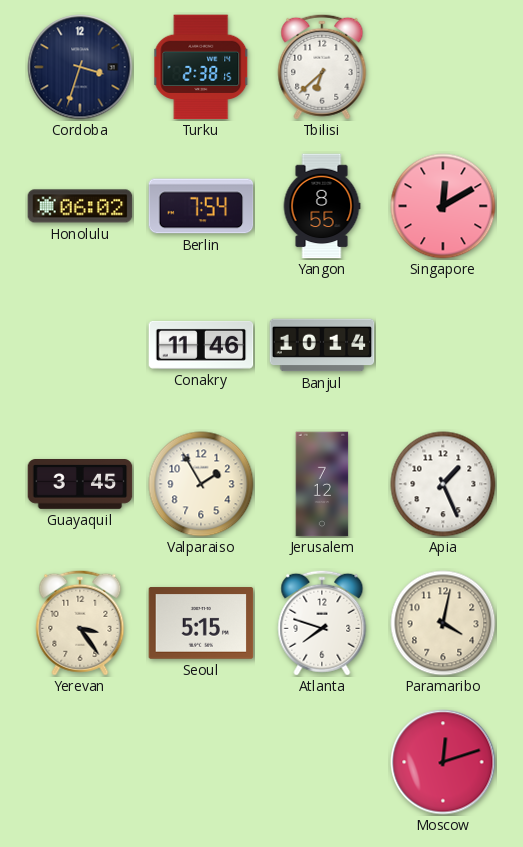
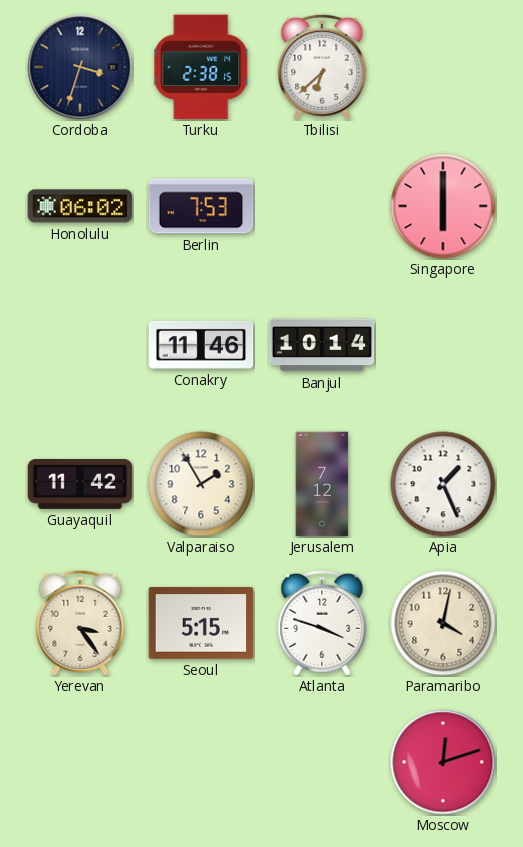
Berlin: 7:54 -> 7:53 (201, 206)
Yangon: 8:55 -> none (322, 206)
Singapore: 12:10 -> 6:00 (443, 206)
Guayaquil: 3:45 -> 11:42 (80, 485)
Atlanta: 7:48 -> 3:48 (322, 623)
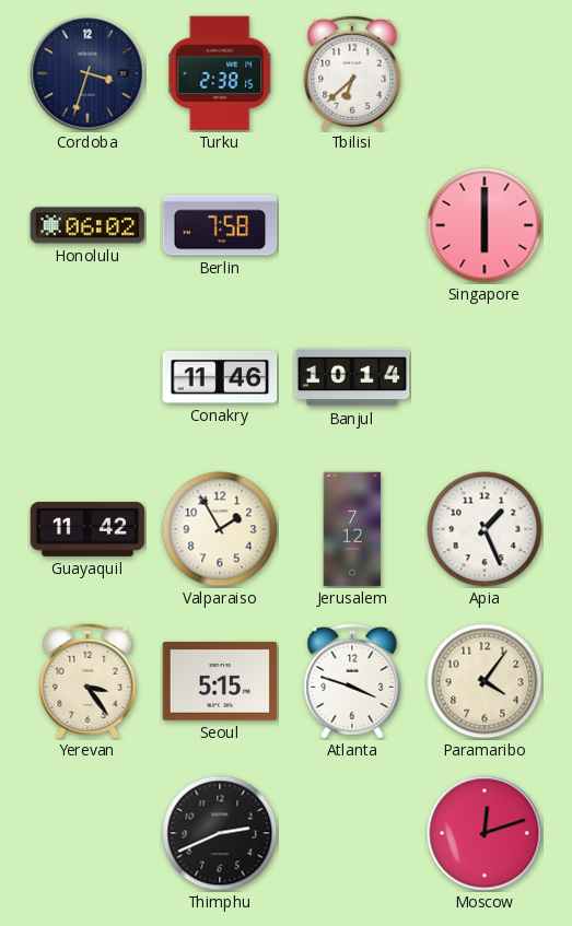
Berlin: 7:53 -> 7:58 (220, 225)
Paramaribo: 4:02 -> 4:06 (485, 681)
Thimphu: none -> 2:41 (220, 833)
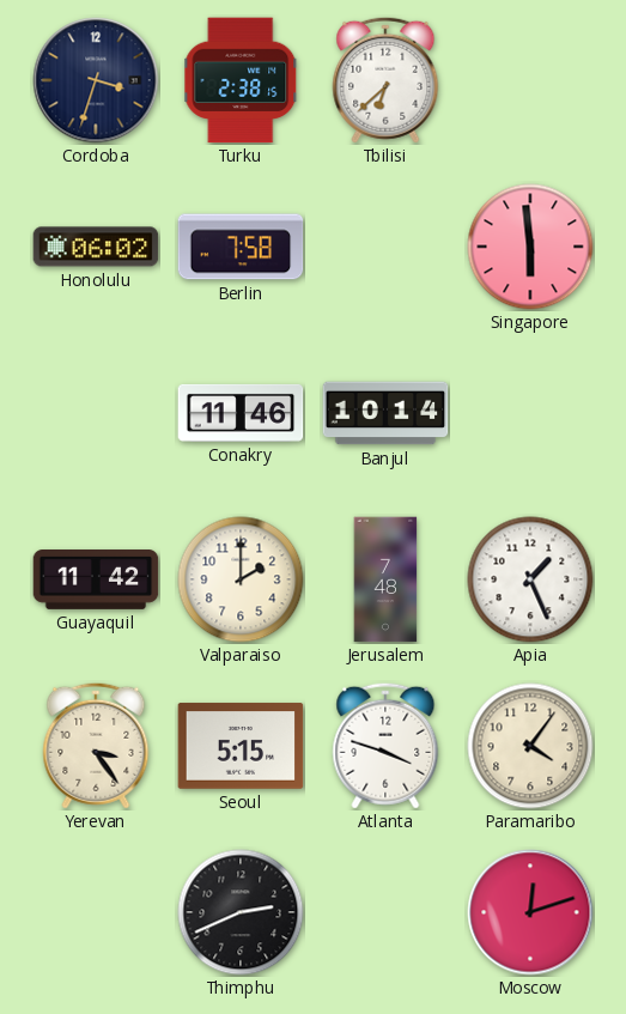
Singapore: 6:00 -> 5:59 (530, 247)
Valparaiso: 1:55 -> 2:00 (241, 579)
Jerusalem: 7:12 -> 7:48 (385, 579)
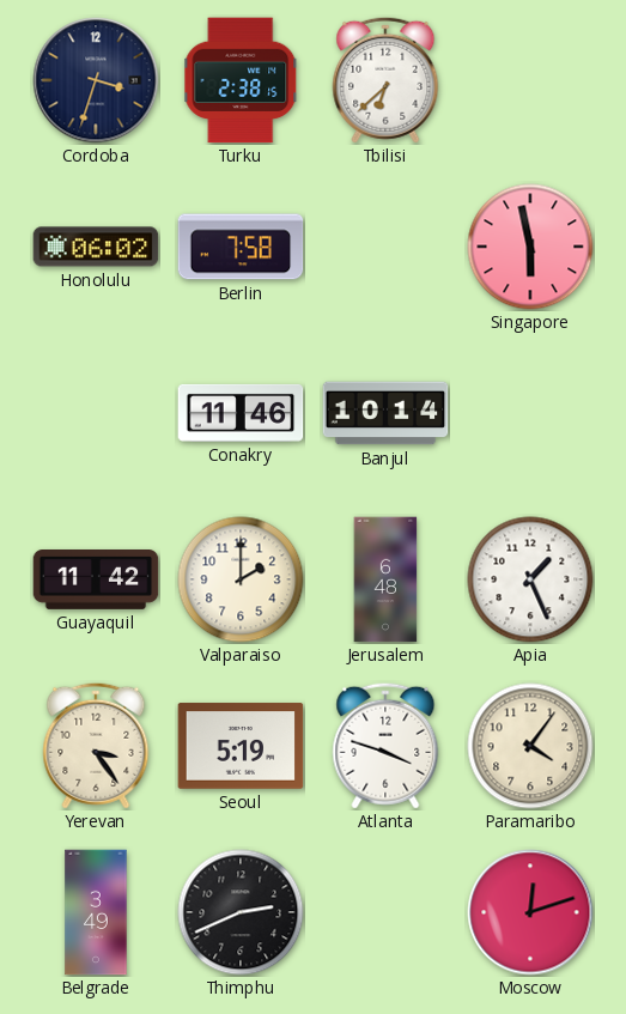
Singapore: 5:59 -> 5:58 (530, 247)
Jerusalem: 7:48 -> 6:48 (385, 579)
Seoul: 5:15 -> 5:19 (241, 746)
Belgrade: none -> 3:49 (96, 912)
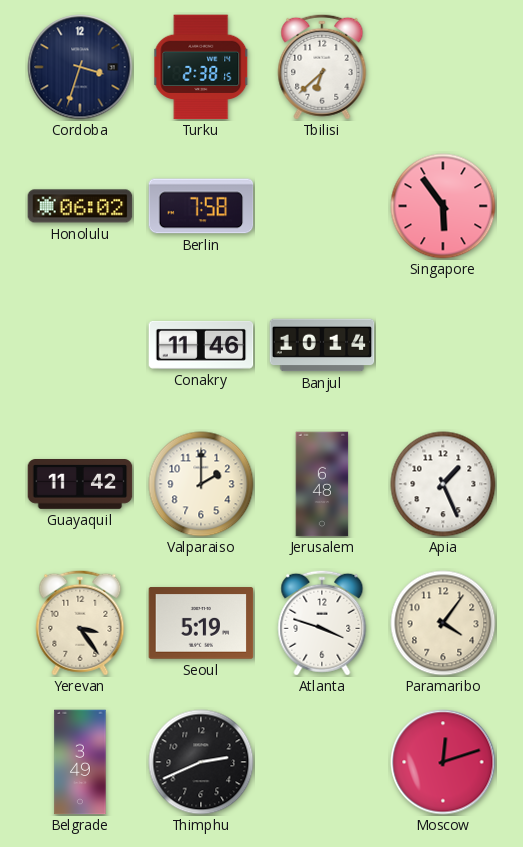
Singapore: 5:58 -> 5:54 (443, 206)
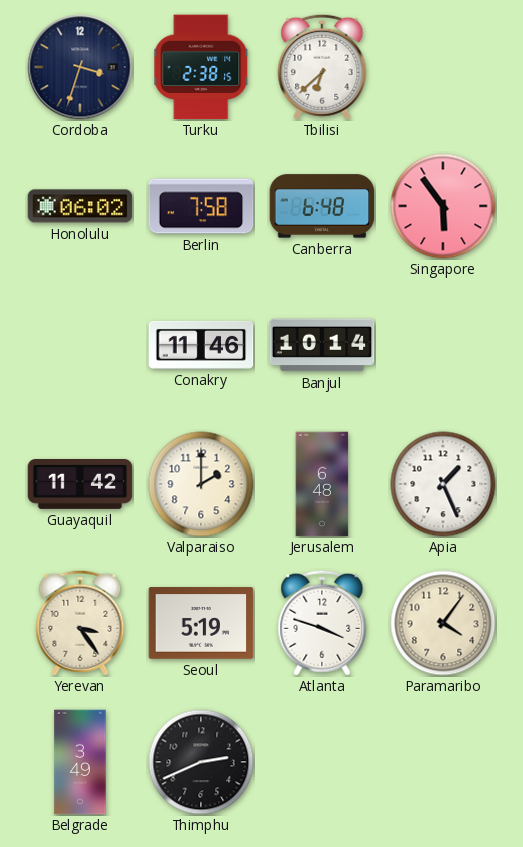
Canberra: none -> 6:48 (322, 206)
Moscow: 12:12 -> none (443, 762)
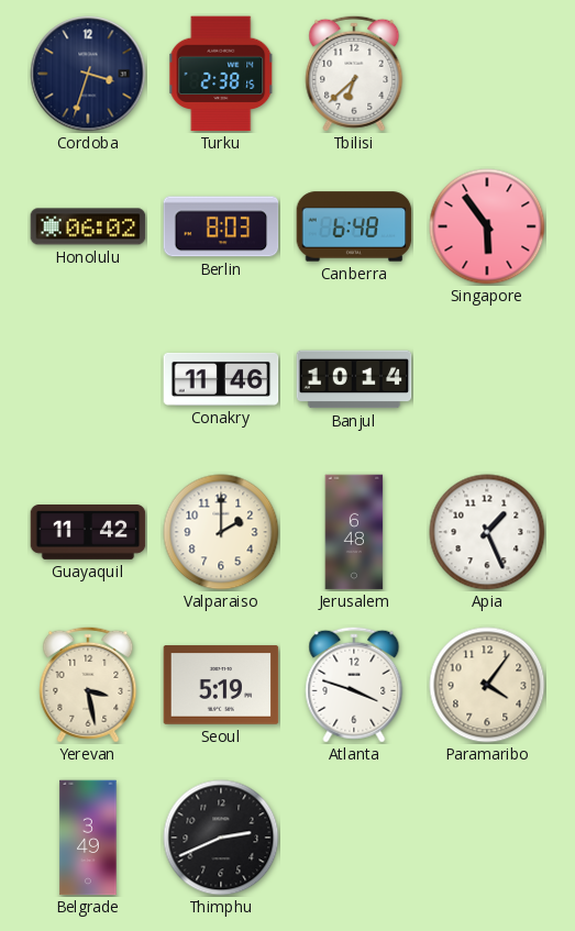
Berlin: 7:58 -> 8:03 (221, 226)
Yerevan: 3:24 -> 3:28 (88, 685)
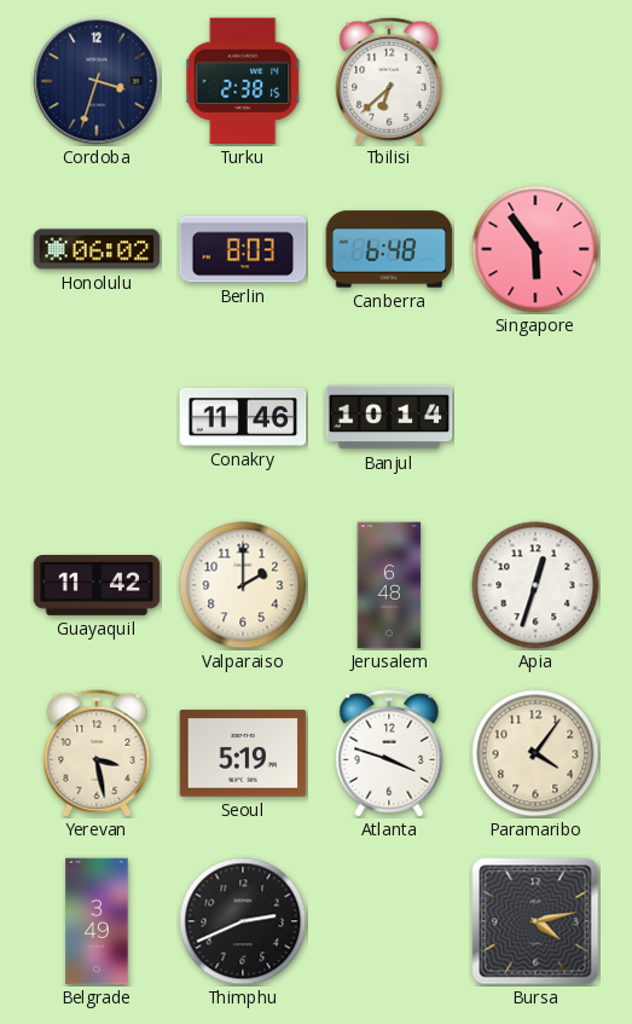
Apia: 1:26 -> 12:33 (535, 585)
Bursa: none -> 4:13 (535, 921)
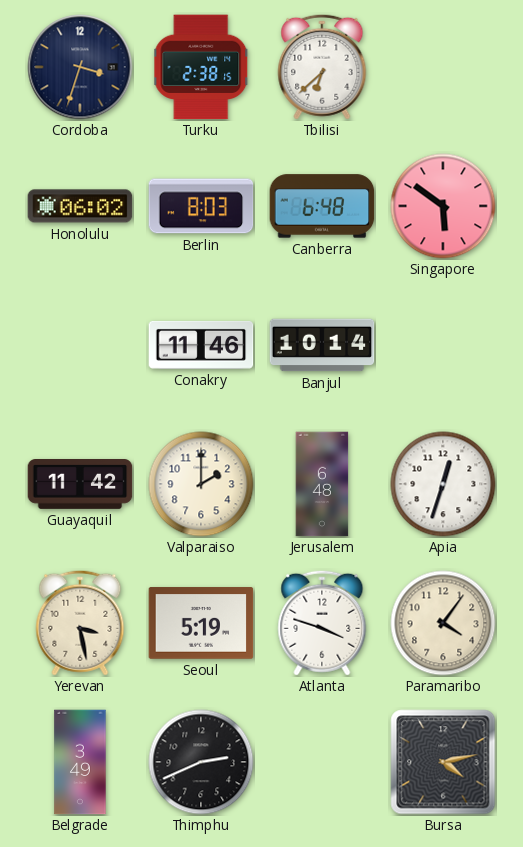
Singapore: 5:54 -> 5:51 (443, 206)
